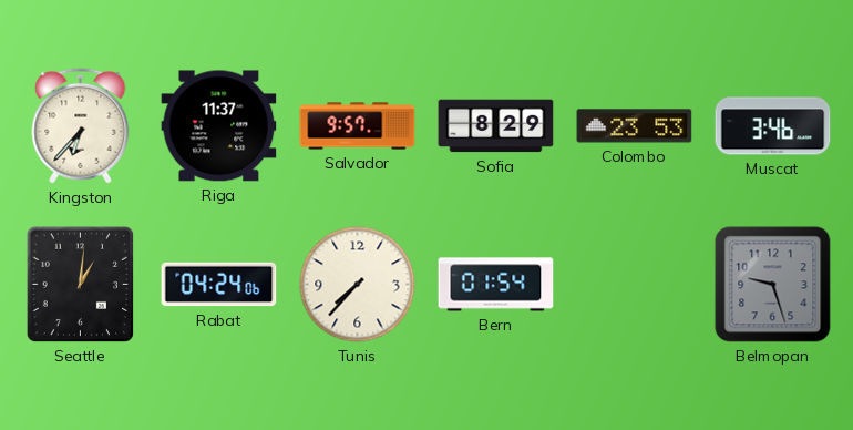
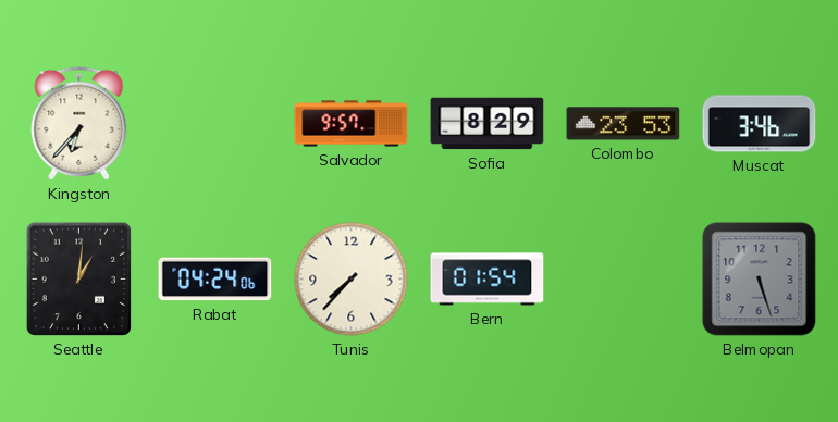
Riga: 11:37 -> none (219, 126)
Belmopan: 9:27 -> 5:27 (760, 280)
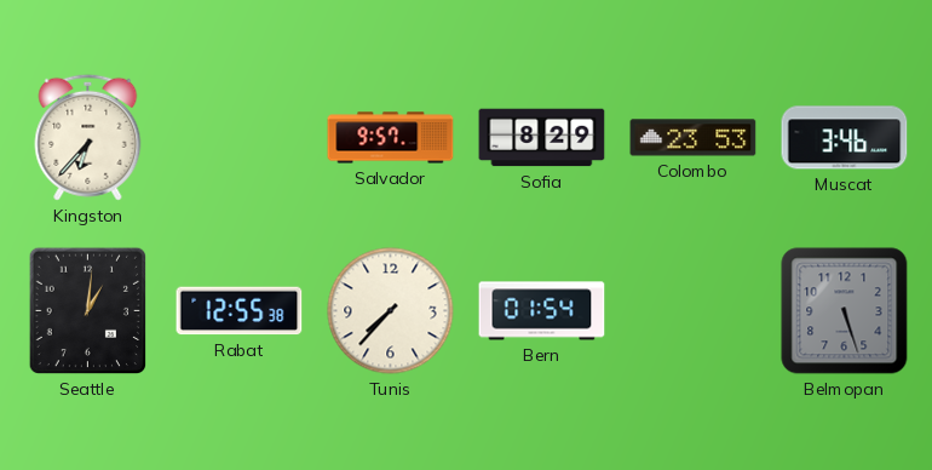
Rabat: 04:24 -> 12:55 (240, 311)
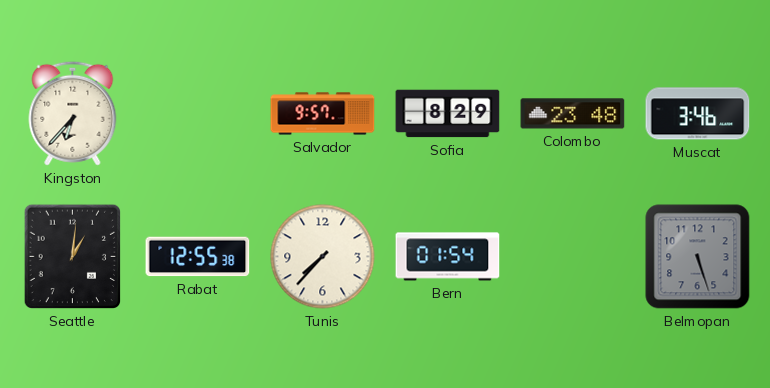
Colombo: 23:53 -> 23:48 (573, 114)
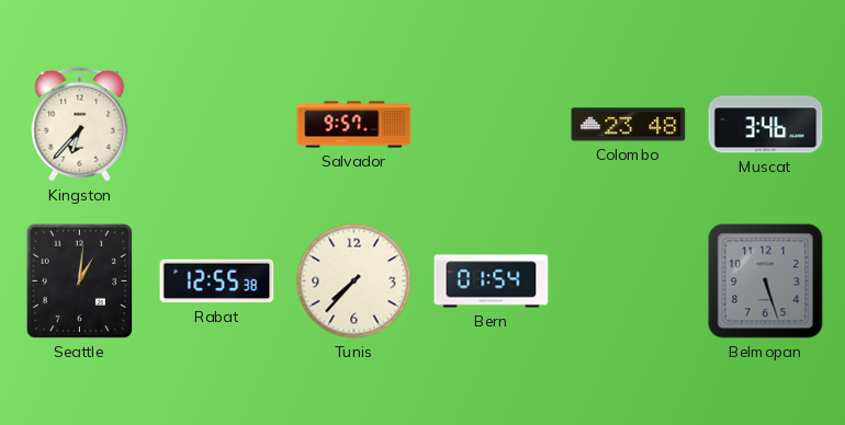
Sofia: 8:29 -> none (448, 114)
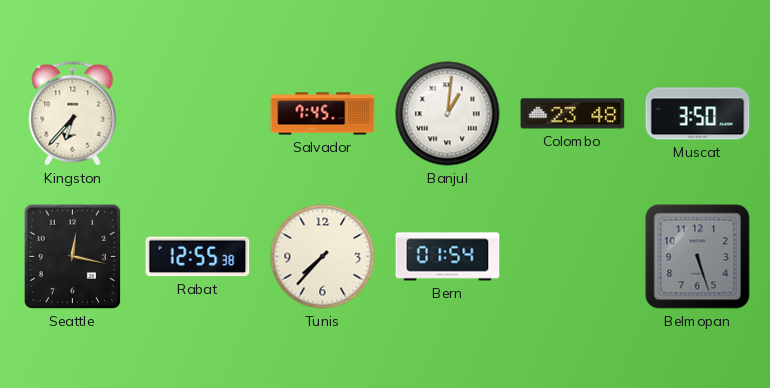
Salvador: 9:57 -> 7:45 (323, 114)
Banjul: none -> 1:01 (448, 114)
Muscat: 3:46 -> 3:50 (698, 114)
Seattle: 1:01 -> 12:17 (72, 257)
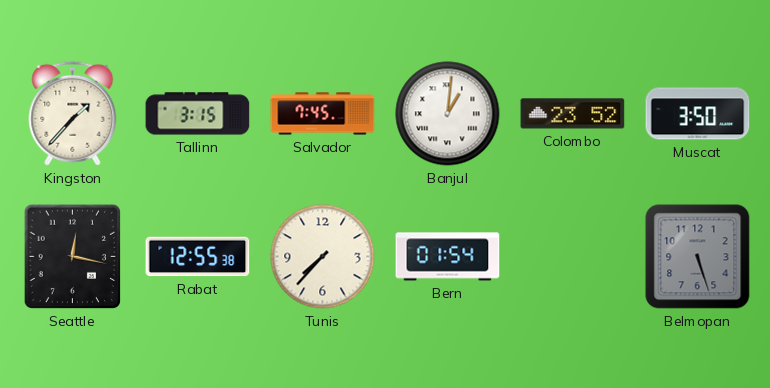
Kingston: 6:37 -> 1:37 (73, 113)
Tallinn: none -> 3:15 (198, 114)
Colombo: 23:48 -> 23:52 (573, 114)
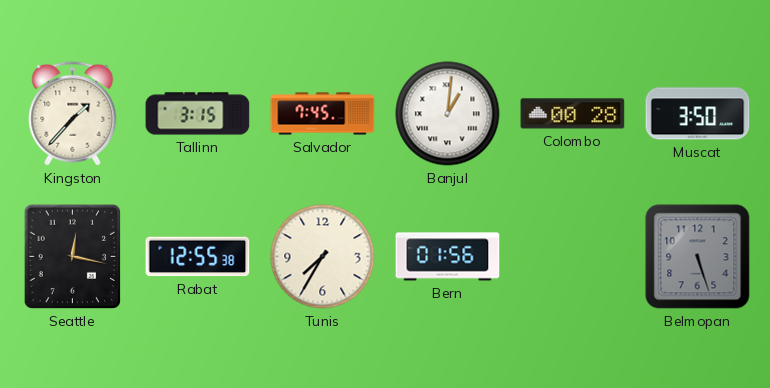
Colombo: 23:52 -> 00:28 (573, 114)
Tunis: 7:37 -> 7:35 (323, 257)
Bern: 01:54 -> 01:56 (448, 257)
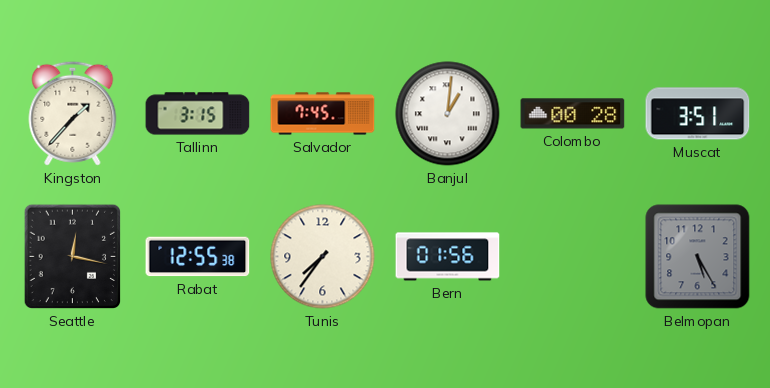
Muscat: 3:50 -> 3:51 (698, 114)
Tunis: 7:35 -> 7:36 (323, 257)
Belmopan: 5:27 -> 5:25 (698, 257)
